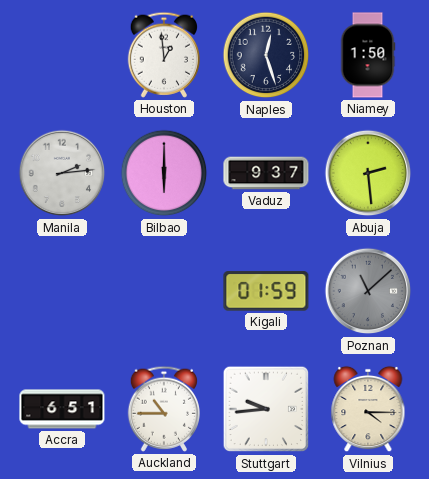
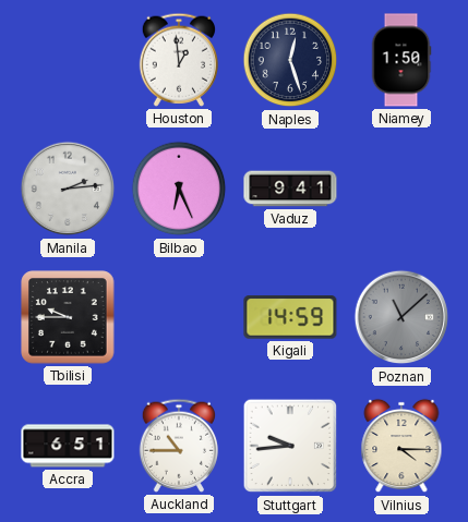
Bilbao: 6:00 -> 6:26 (179, 189)
Vaduz: 9:37 -> 9:41 (290, 189)
Abuja: 2:29 -> none (368, 173)
Tbilisi: none -> 9:45 (68, 317)
Kigali: 01:59 -> 14:59 (290, 317)
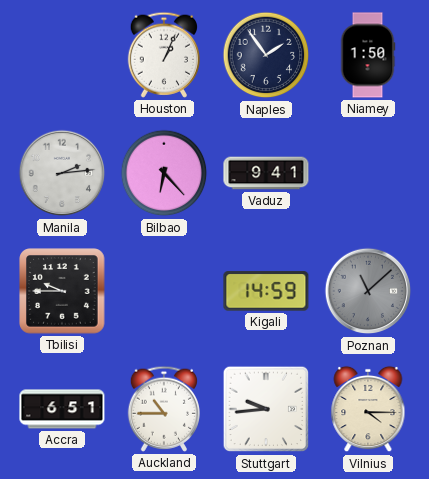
Houston: 12:59 -> 1:04 (163, 55)
Naples: 12:27 -> 1:54 (266, 55)
Bilbao: 6:26 -> 6:23 (164, 173)
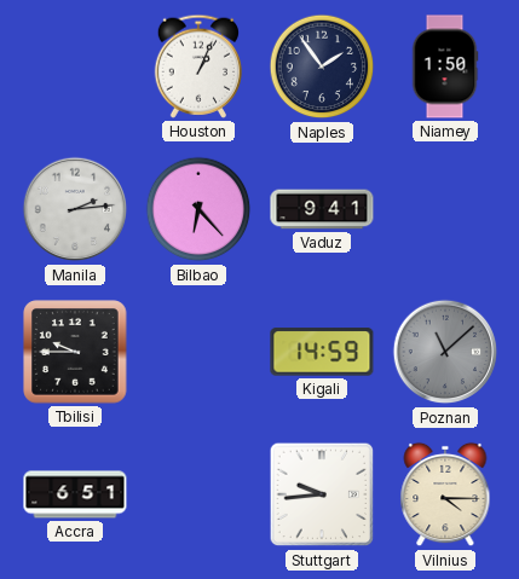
Auckland: 10:45 -> none (163, 409)
